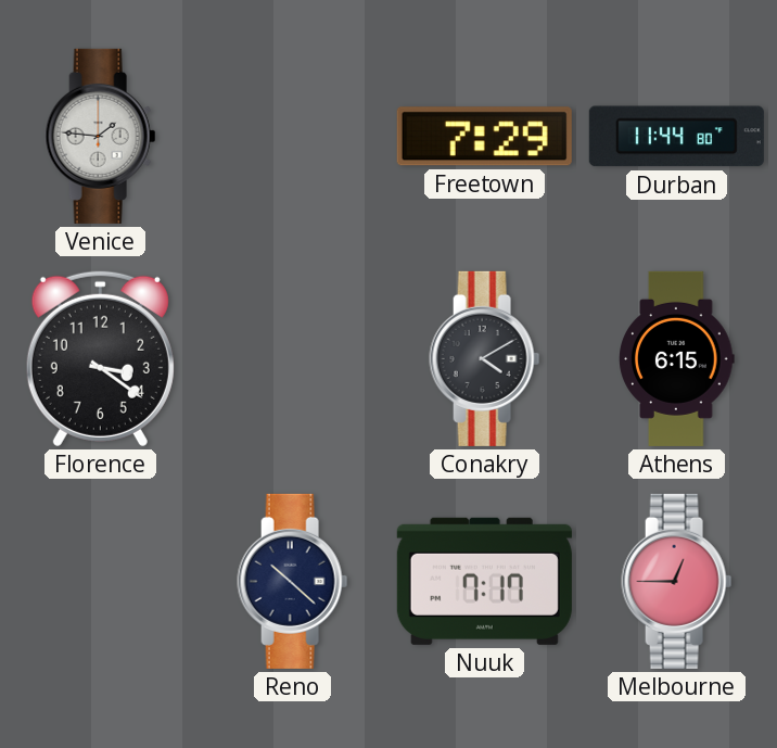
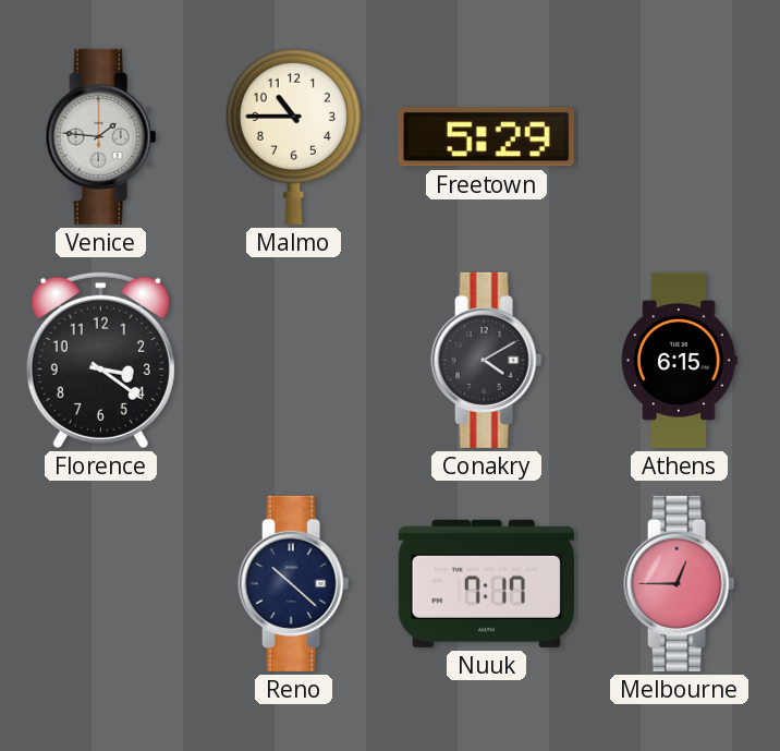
Malmo: none -> 10:45 (293, 136)
Freetown: 7:29 -> 5:29 (486, 137)
Durban: 11:44 -> none (676, 137)
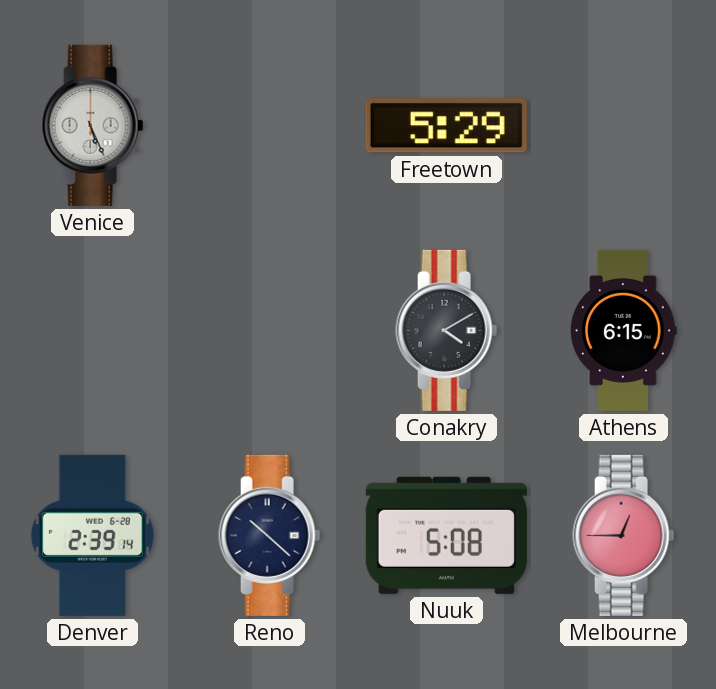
Venice: 1:46 -> 5:26 (93, 125)
Malmo: 10:45 -> none (293, 136)
Florence: 3:21 -> none (100, 360)
Denver: none -> 2:39 (92, 535)
Nuuk: 7:17 -> 5:08 (446, 535)
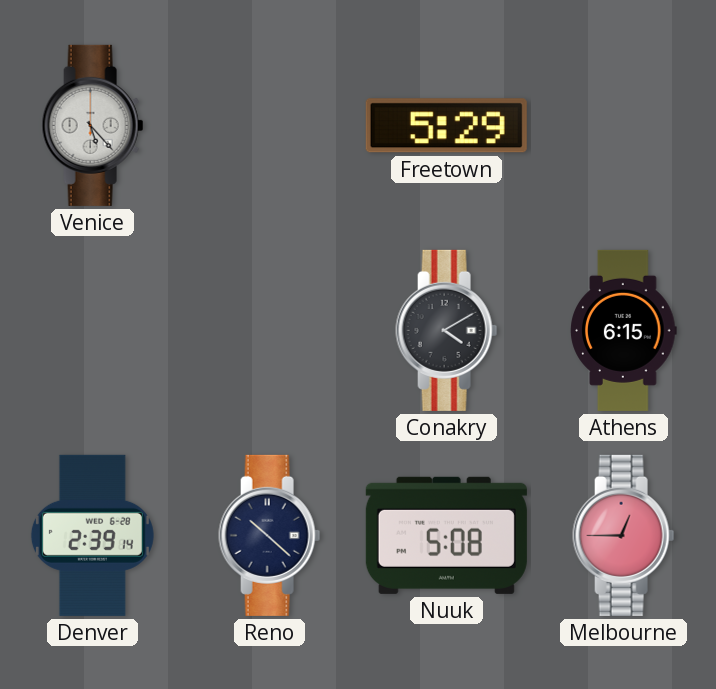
Venice: 5:26 -> 5:23 (93, 125)
